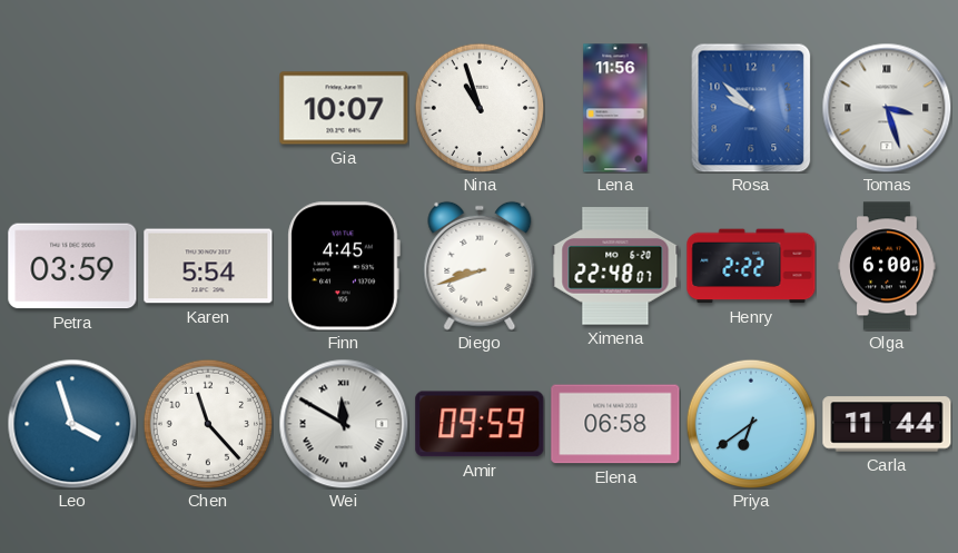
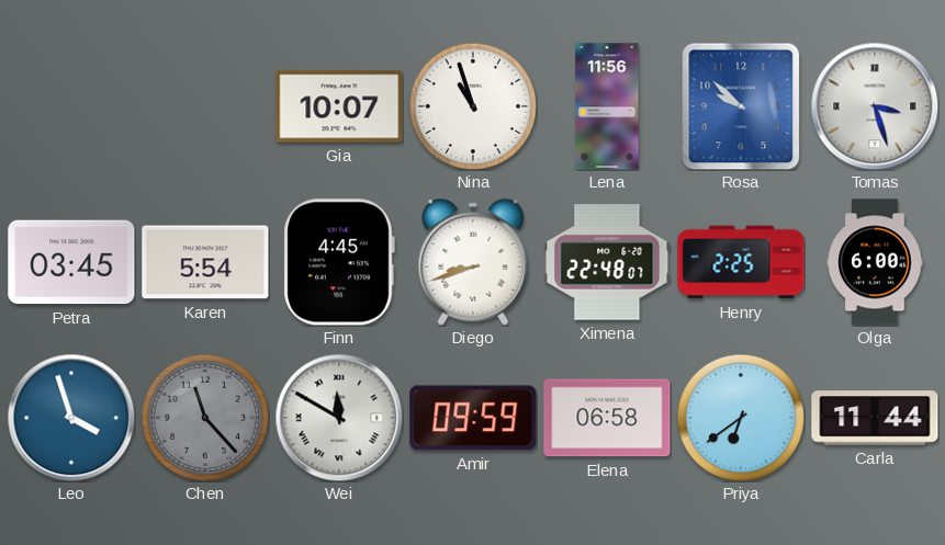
Petra: 03:59 -> 03:45 (71, 262)
Henry: 2:22 -> 2:25 (741, 262)
Chen dial: white -> grey (205, 418)
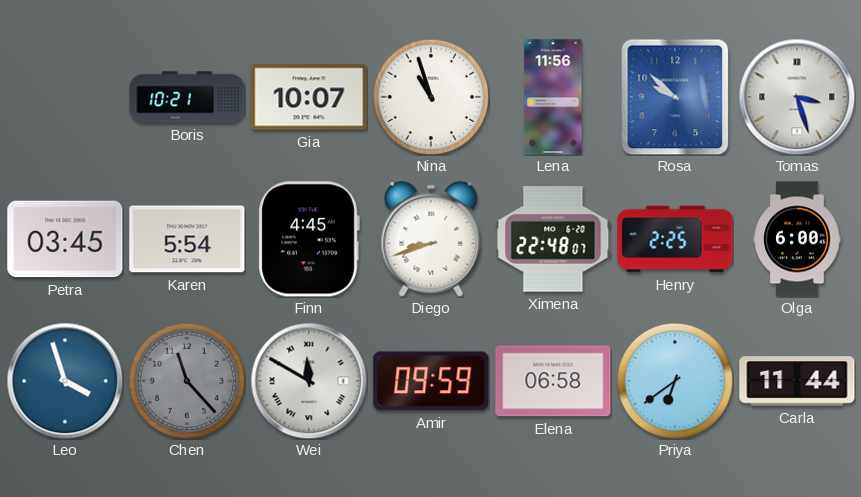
Boris: none -> 10:21 (187, 97)
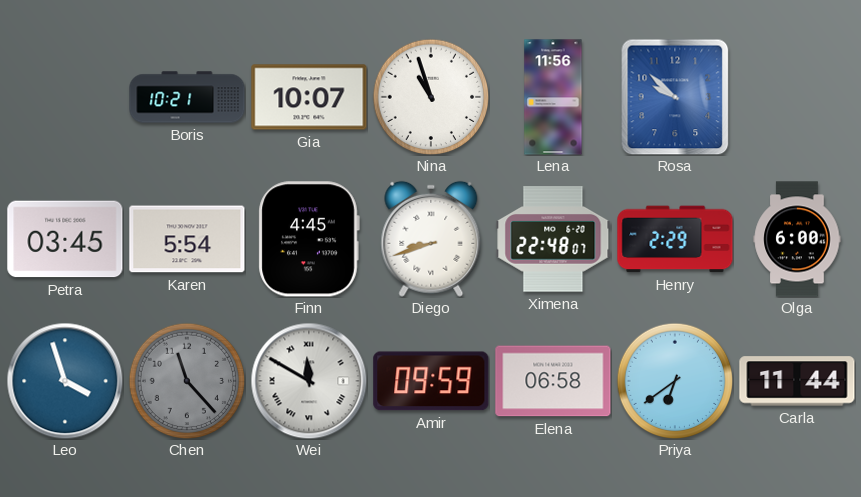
Tomas: 3:27 -> none (797, 97)
Henry: 2:25 -> 2:29 (675, 239)
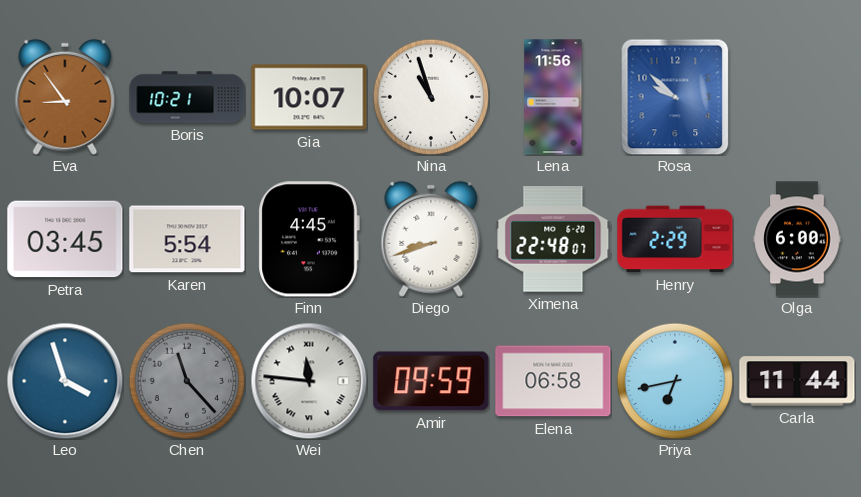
Eva: none -> 8:54 (65, 97)
Wei: 11:50 -> 11:46 (309, 381)
Priya: 6:39 -> 6:43 (675, 381)
